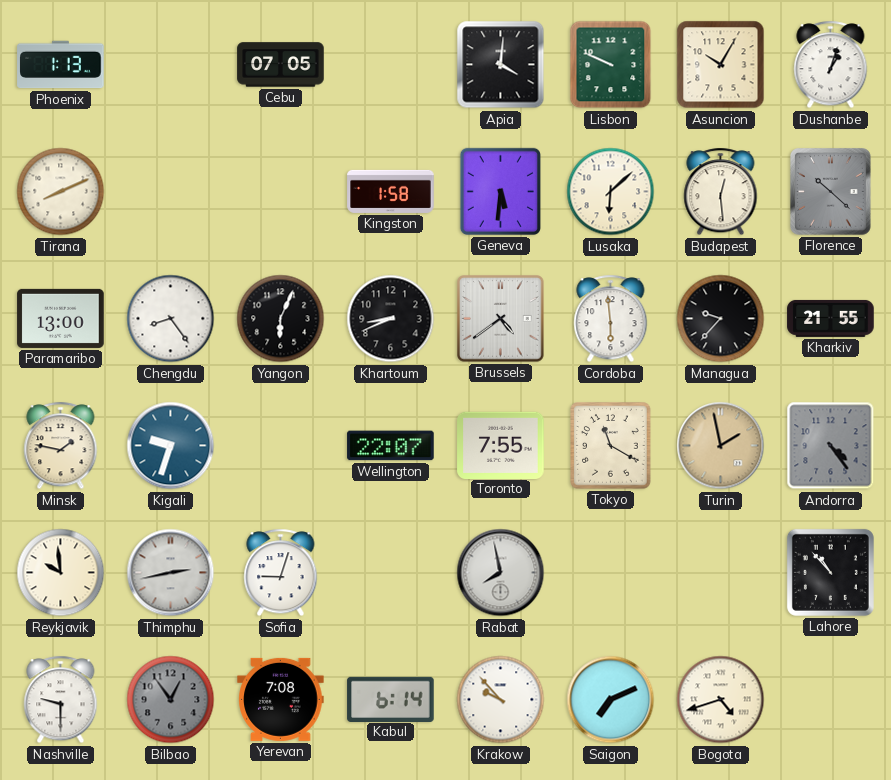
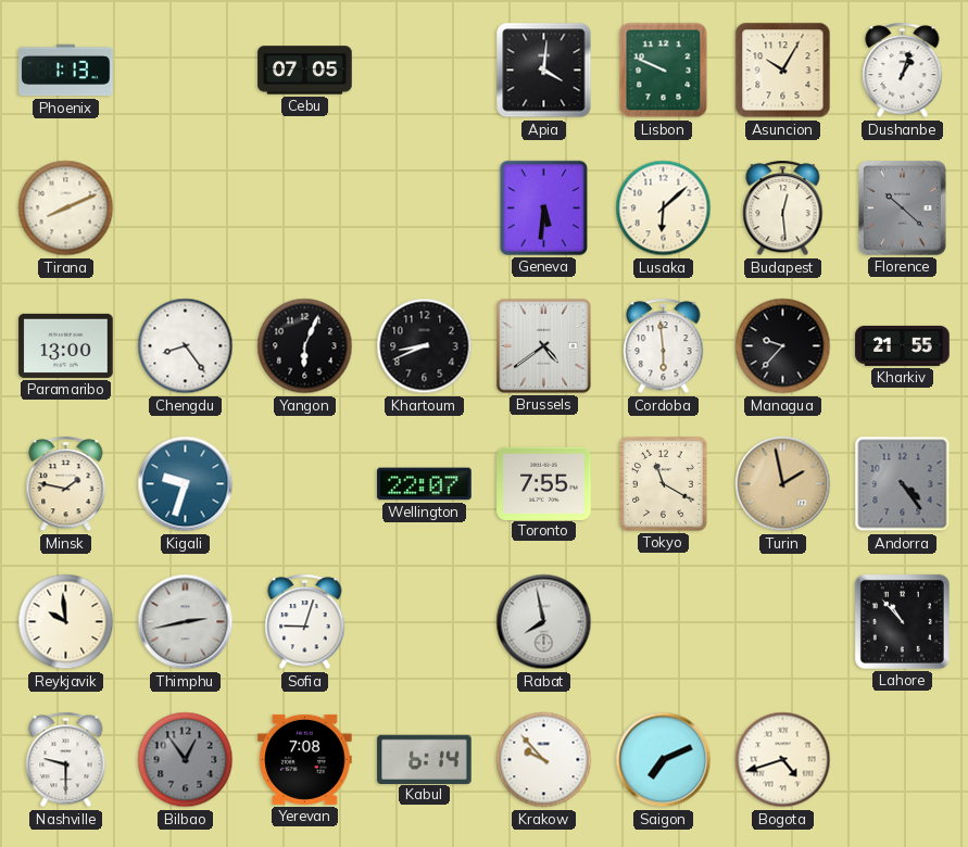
Kingston: 1:58 -> none (391, 191)
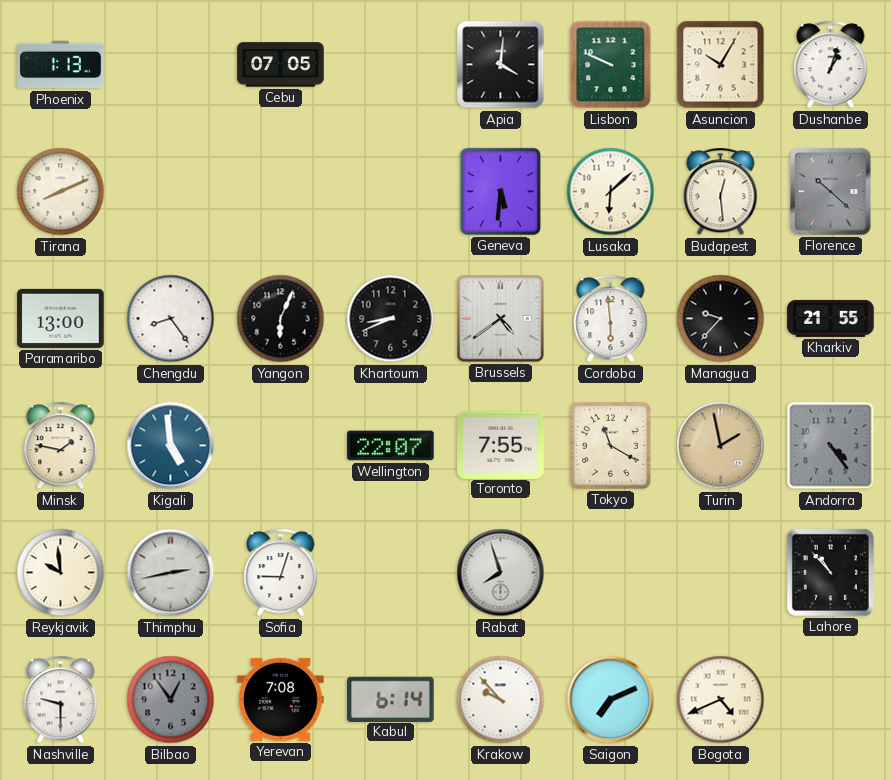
Kigali: 9:33 -> 4:59 (171, 446)
Rabat: 7:58 -> 7:57 (501, 573)
Bogota: 4:42 -> 4:41 (721, 700)
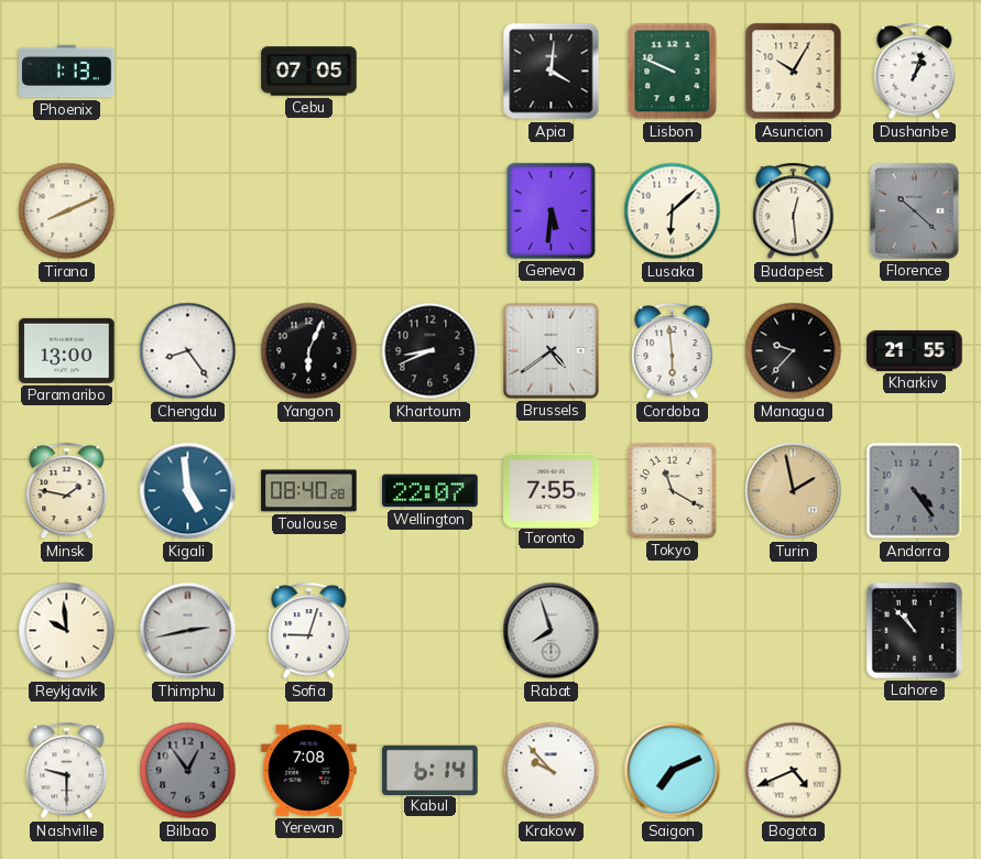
Toulouse: none -> 08:40 (309, 491)
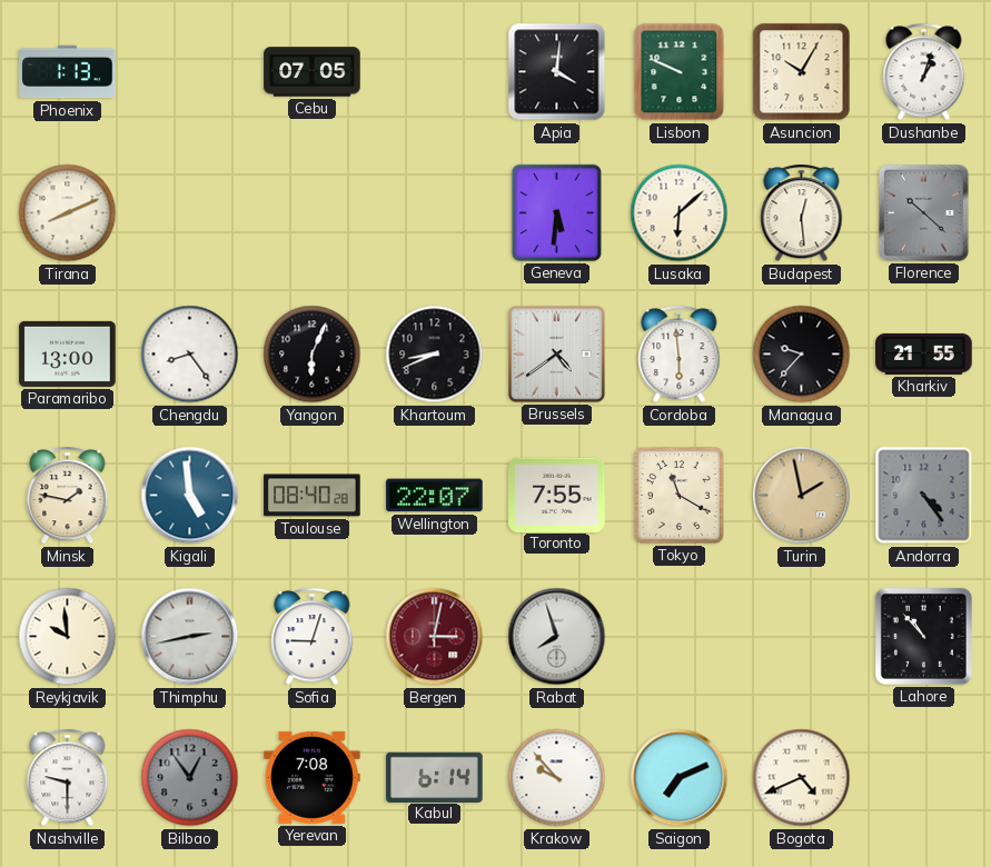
Bergen: none -> 3:02 (435, 637)
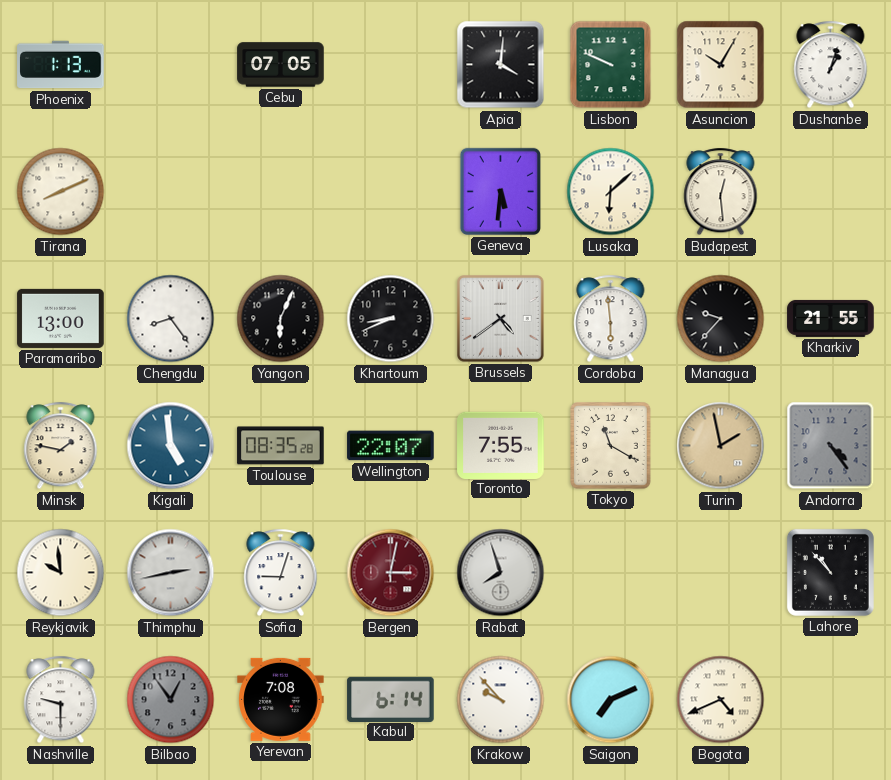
Florence: 10:22 -> none (924, 213)
Toulouse: 08:40 -> 08:35 (281, 446)
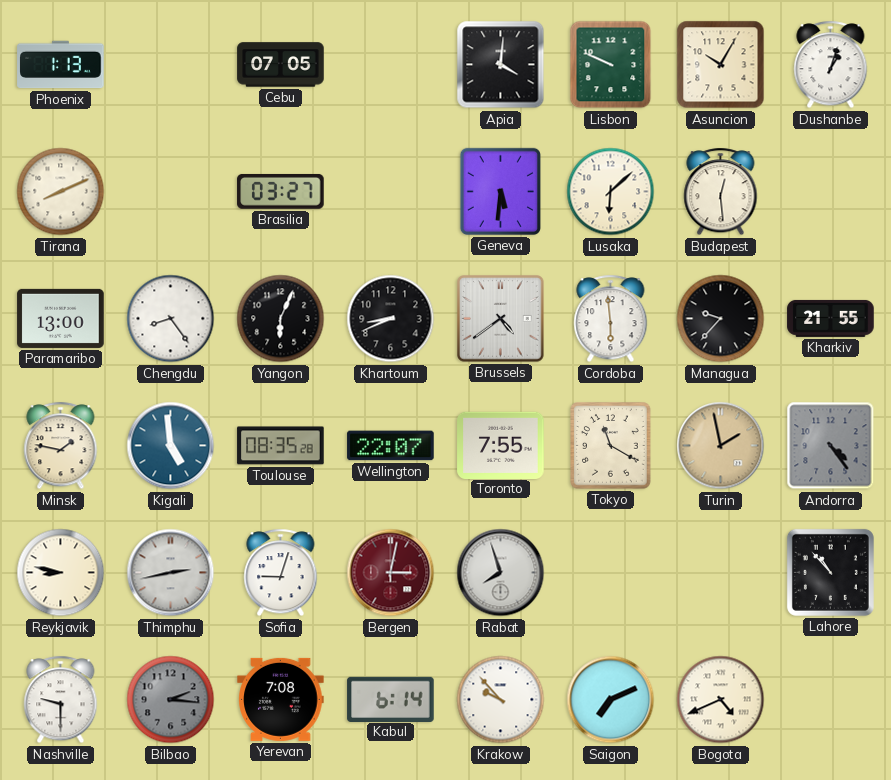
Brasilia: none -> 03:27 (281, 191)
Reykjavik: 9:59 -> 8:47 (61, 573)
Bilbao: 12:54 -> 2:16 (171, 700)
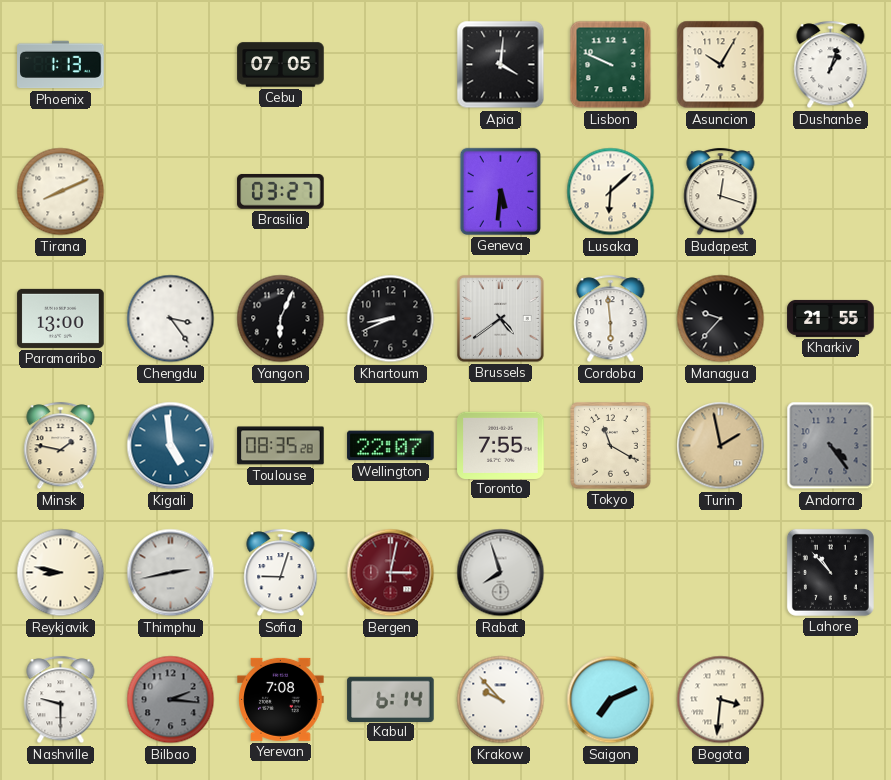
Budapest: 12:29 -> 12:18 (721, 192)
Chengdu: 8:24 -> 3:24 (171, 319)
Bogota: 4:41 -> 3:31 (721, 700)
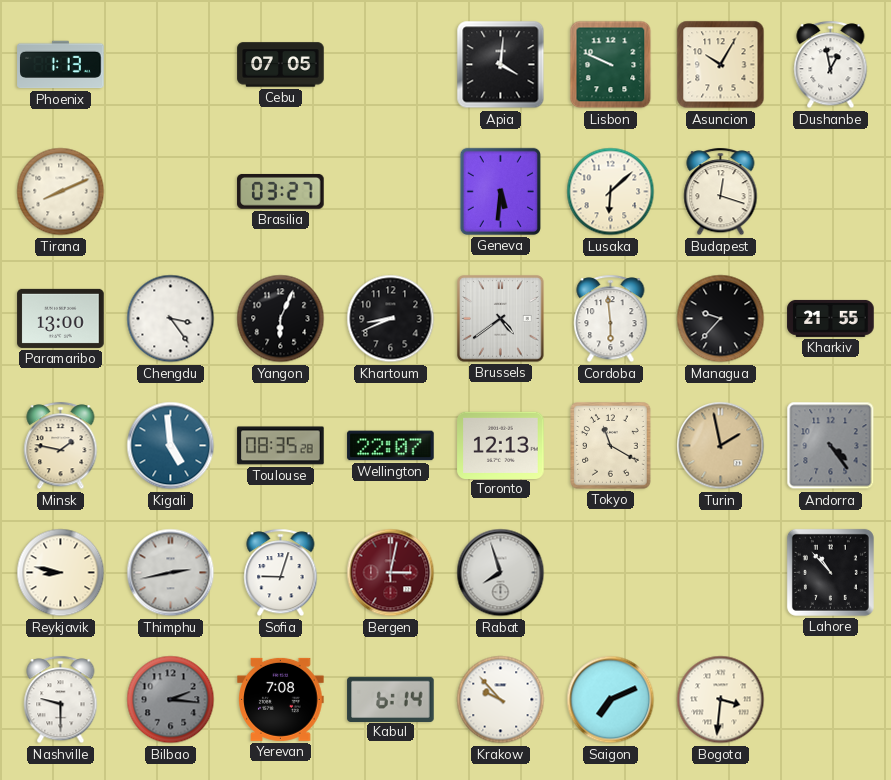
Dushanbe: 1:03 -> 12:58 (831, 65)
Toronto: 7:55 -> 12:13 (501, 445)
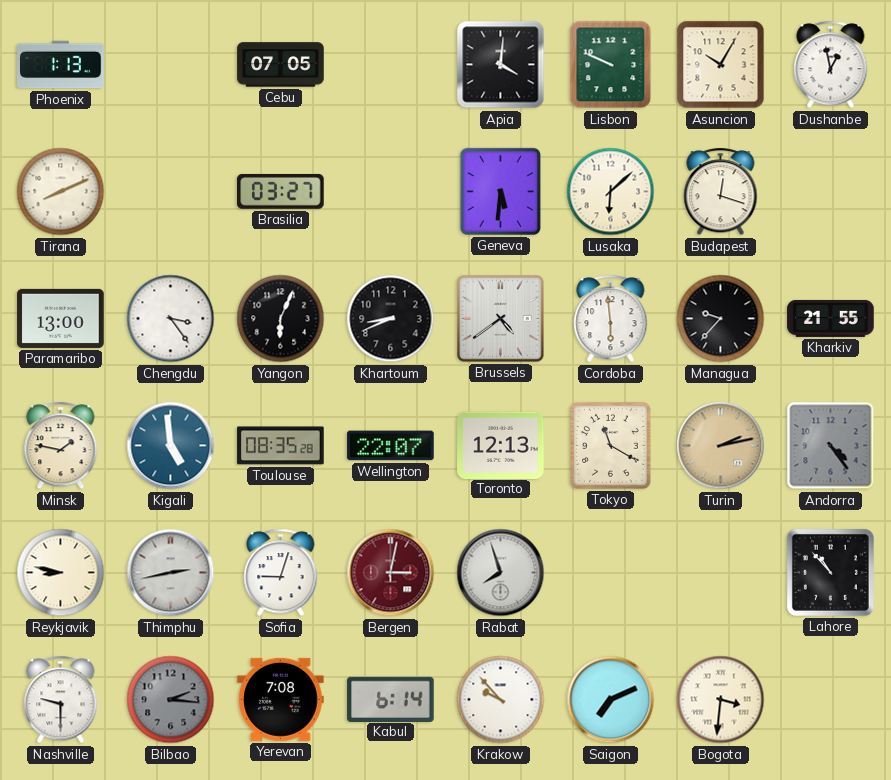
Turin: 1:58 -> 2:13 (721, 446)
